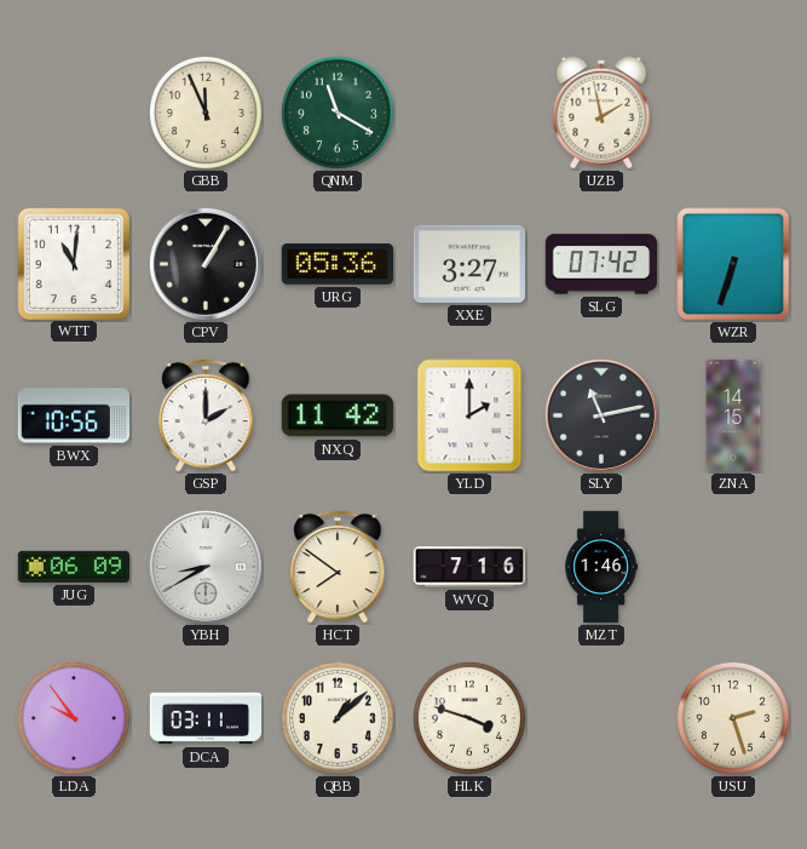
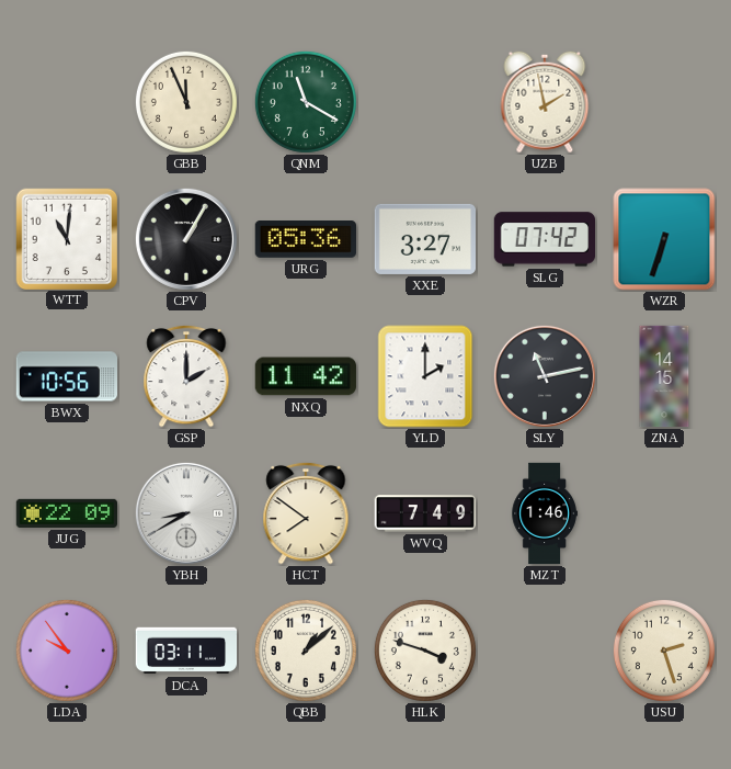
JUG: 06:09 -> 22:09 (66, 513)
WVQ: 7:16 -> 7:49 (425, 513)
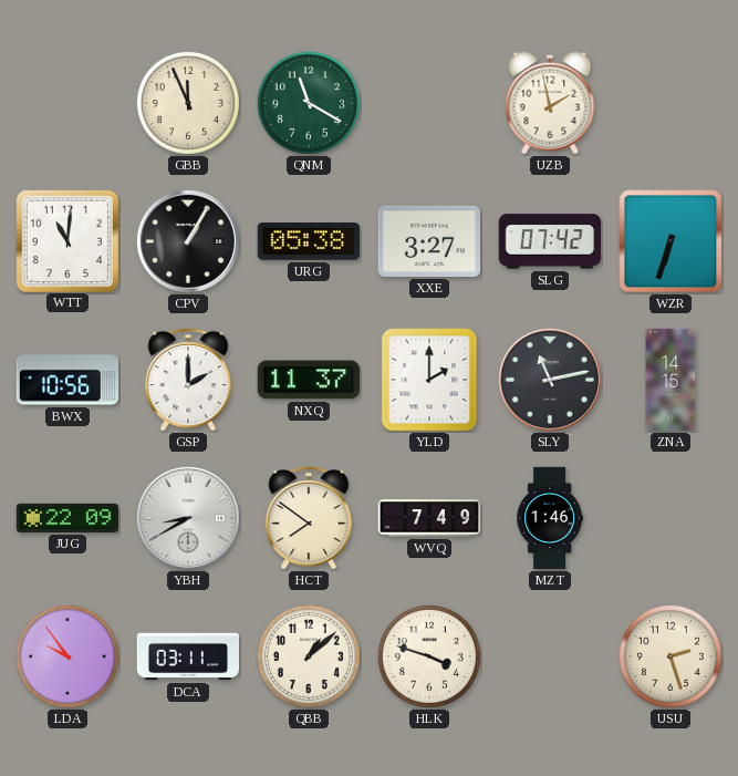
URG: 05:36 -> 05:38 (308, 242)
NXQ: 11:42 -> 11:37 (308, 380)
